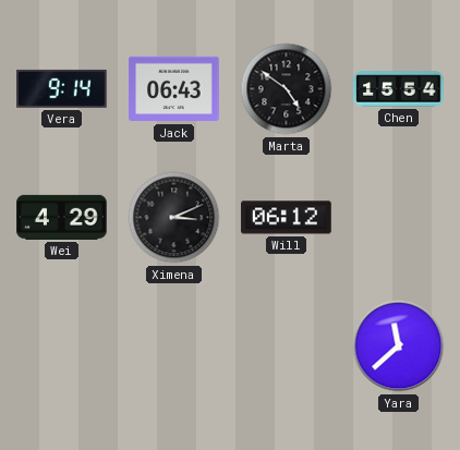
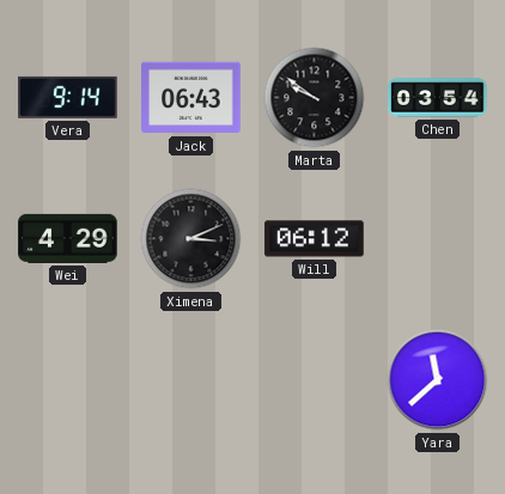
Marta: 4:51 -> 9:51 (315, 98)
Chen: 15:54 -> 03:54 (438, 98)
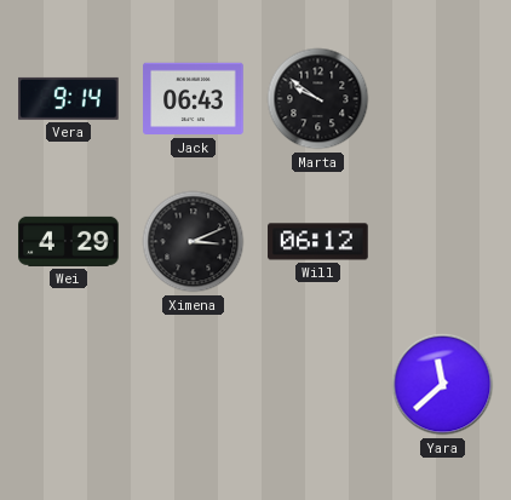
Chen: 03:54 -> none (438, 98)
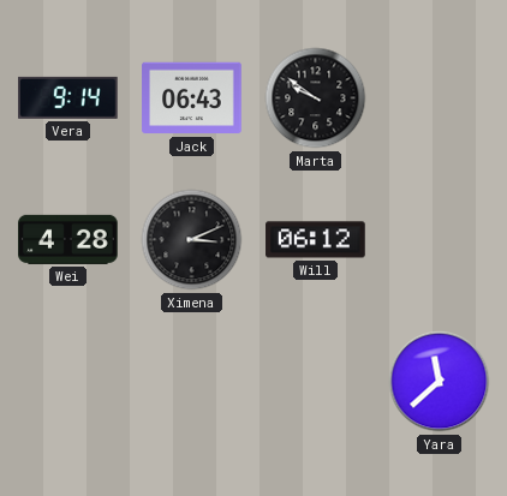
Wei: 4:29 -> 4:28 (68, 239)
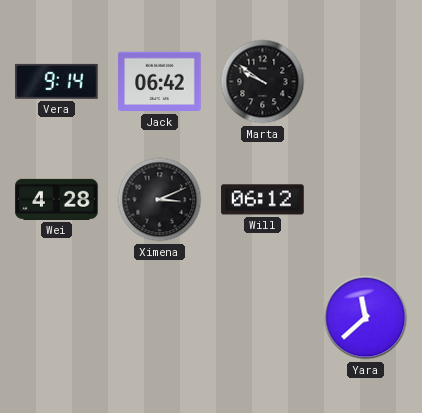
Jack: 06:43 -> 06:42 (160, 82)
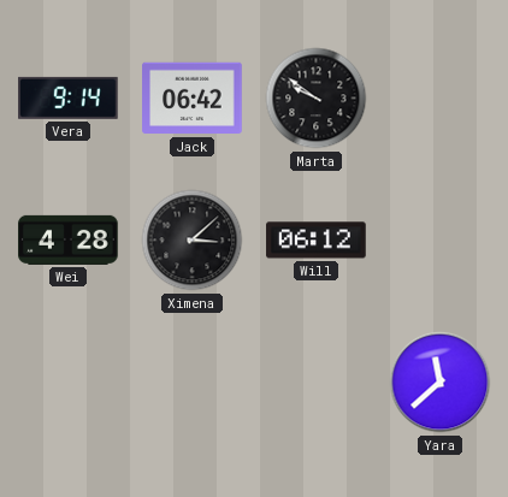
Ximena: 3:11 -> 3:08 (193, 241)
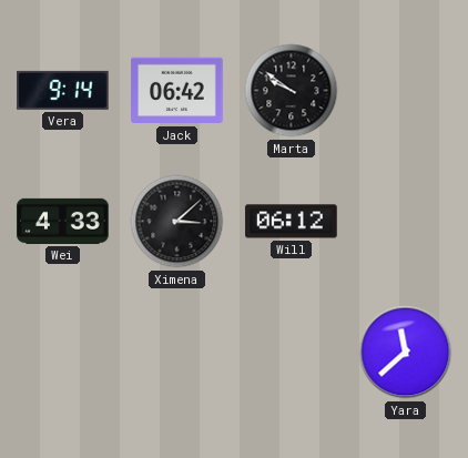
Wei: 4:28 -> 4:33 (63, 221)
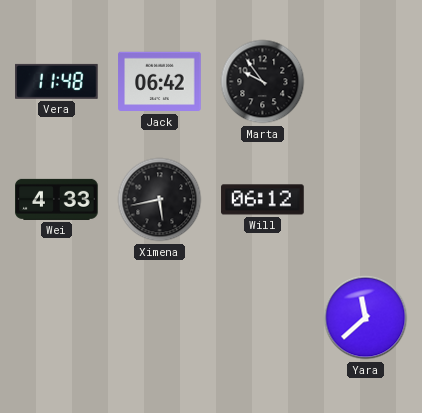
Vera: 9:14 -> 11:48 (57, 81)
Marta: 9:51 -> 9:54 (263, 82)
Ximena: 3:08 -> 5:43 (160, 200)
